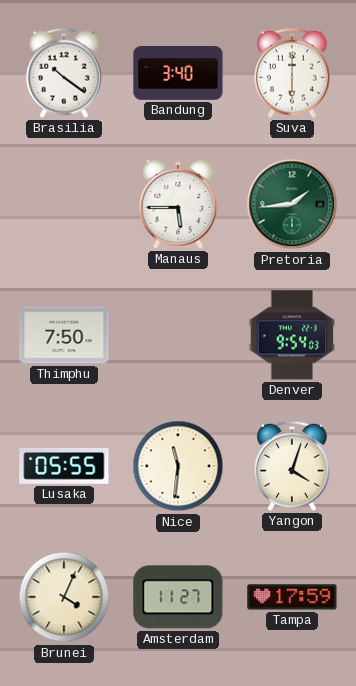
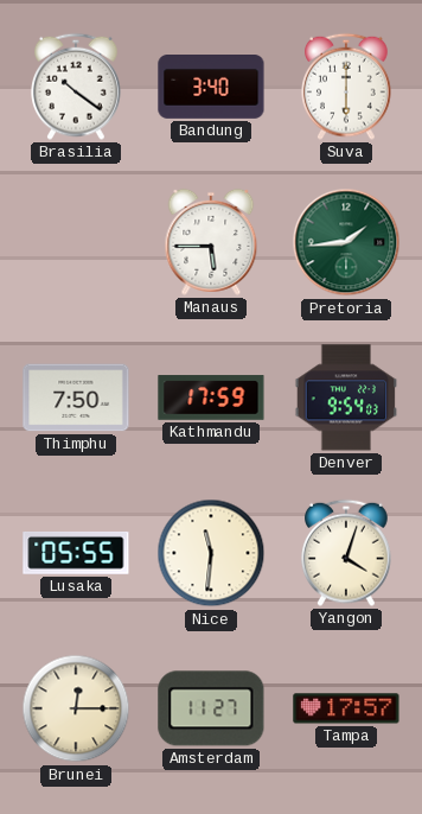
Kathmandu: none -> 17:59 (211, 398)
Brunei: 4:04 -> 12:15 (76, 708)
Tampa: 17:59 -> 17:57 (346, 708)
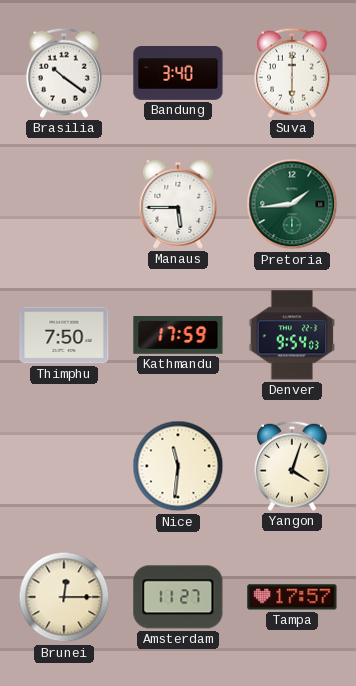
Lusaka: 05:55 -> none (76, 553)
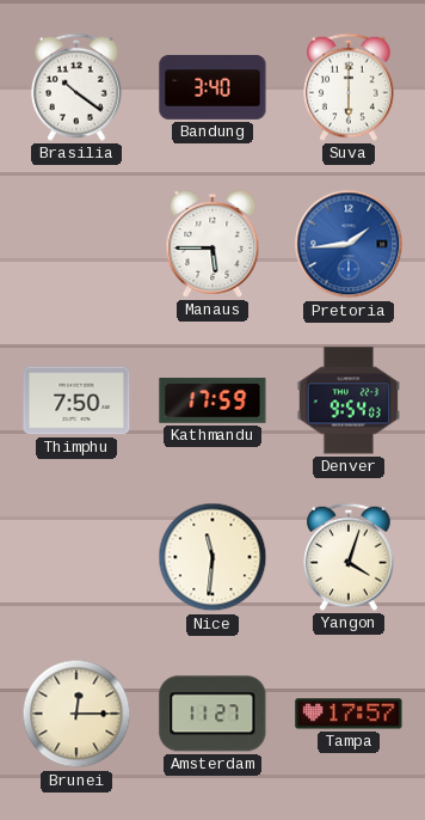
Pretoria dial: green -> blue (349, 244)
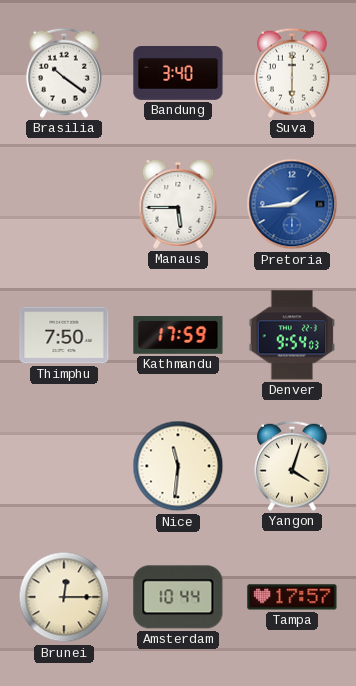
Amsterdam: 11:27 -> 10:44 (178, 597)
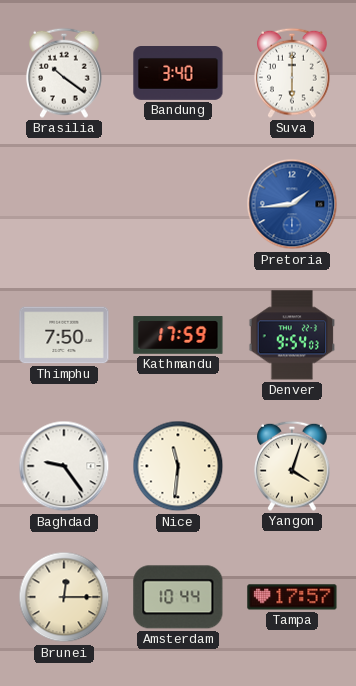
Manaus: 5:45 -> none (178, 204)
Baghdad: none -> 9:24 (64, 466)
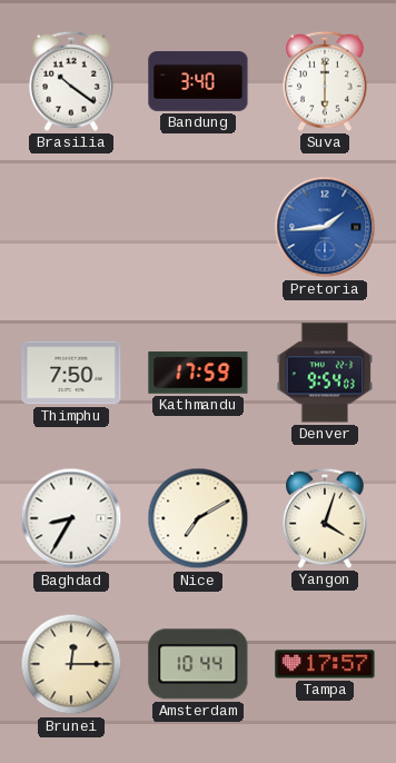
Baghdad: 9:24 -> 8:35 (71, 518)
Nice: 11:31 -> 7:10 (198, 518)
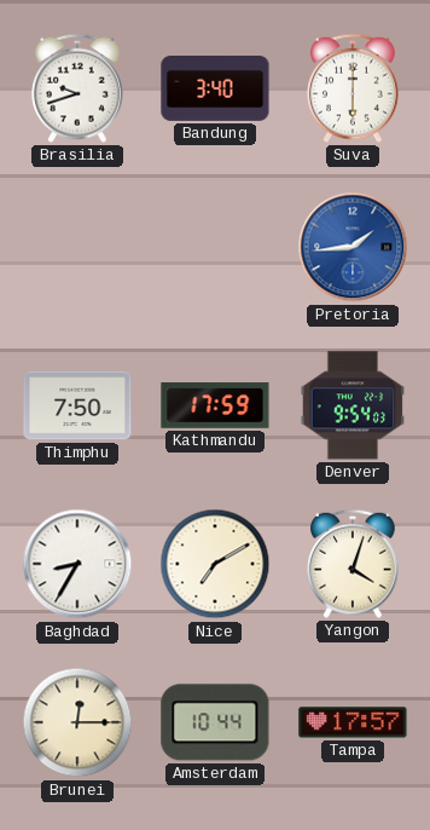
Brasilia: 10:21 -> 9:42 (79, 88)
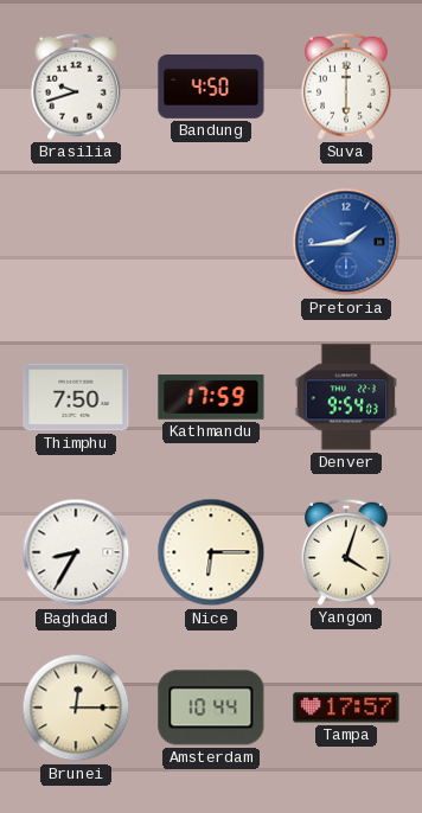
Bandung: 3:40 -> 4:50 (211, 88)
Nice: 7:10 -> 6:15 (211, 552)
